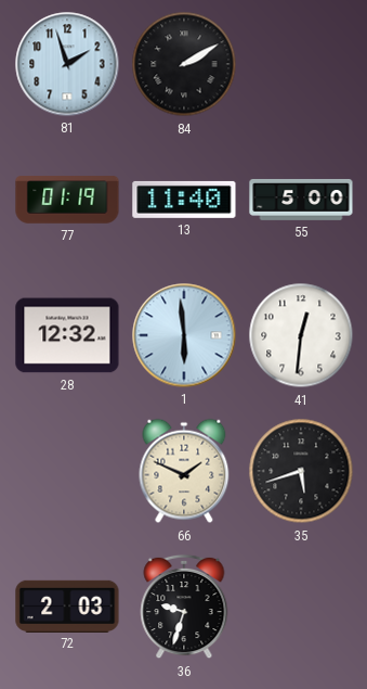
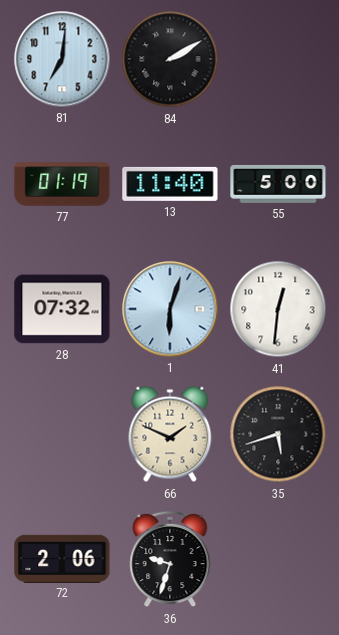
81: 1:57 -> 7:01 (62, 59)
28: 12:32 -> 07:32 (62, 309)
1: 5:59 -> 6:03 (170, 309)
72: 2:03 -> 2:06 (62, 558)
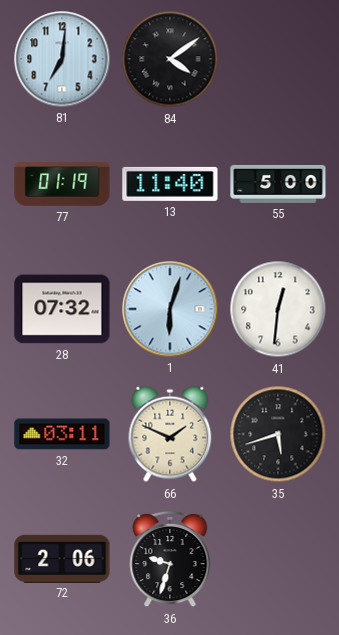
84: 2:10 -> 4:09 (170, 59)
32: none -> 03:11 (62, 434)
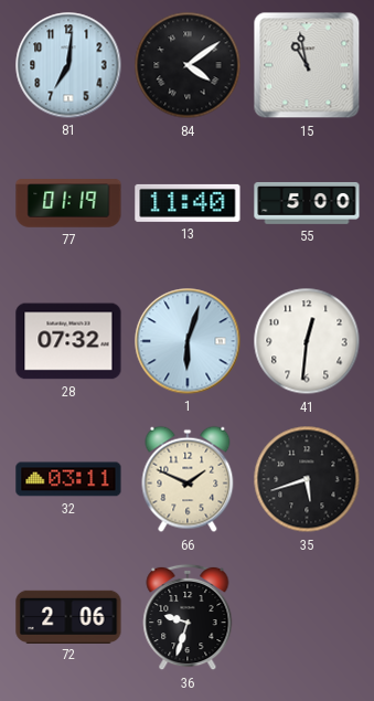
15: none -> 10:58 (307, 65)
